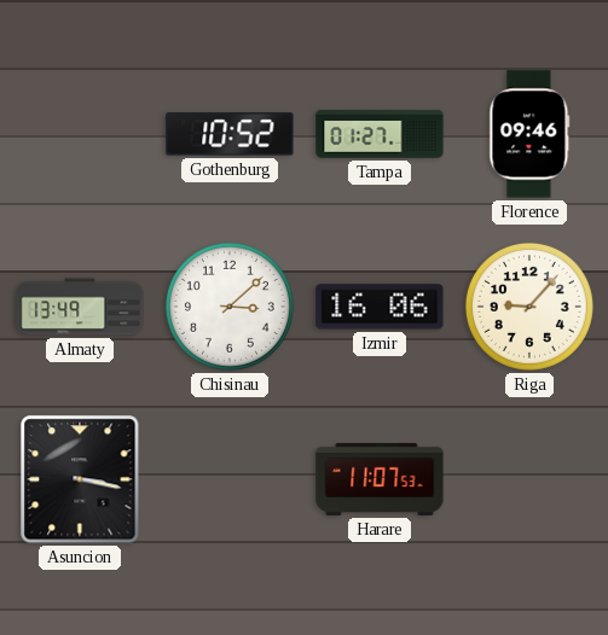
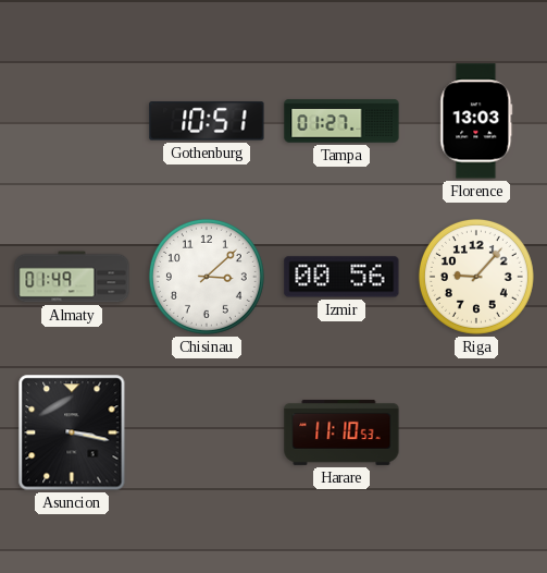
Gothenburg: 10:52 -> 10:51 (207, 121)
Florence: 09:46 -> 13:03 (476, 121)
Almaty: 13:49 -> 01:49 (72, 277)
Izmir: 16:06 -> 00:56 (341, 277)
Harare: 11:07 -> 11:10 (341, 432)
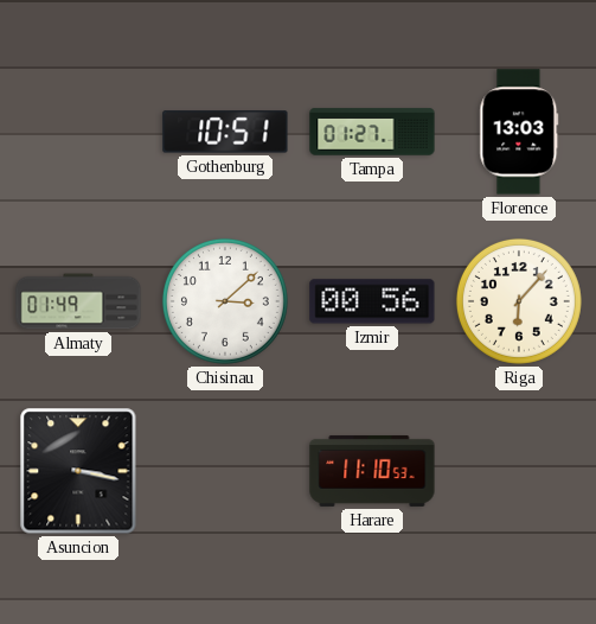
Riga: 9:07 -> 6:07 (519, 301)
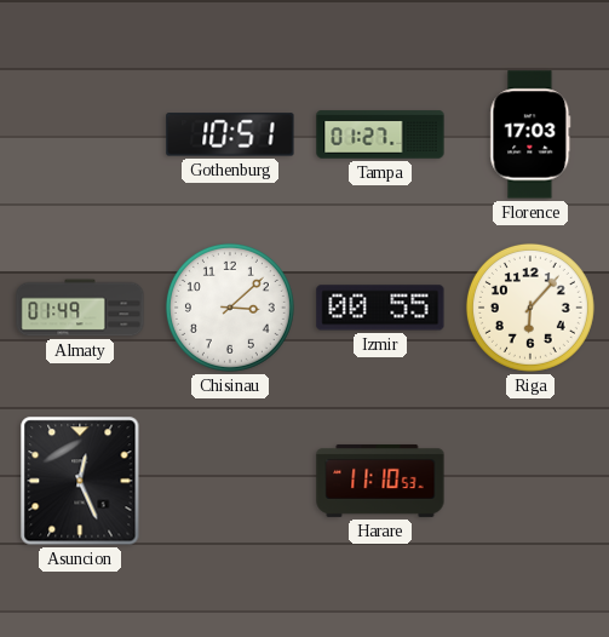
Florence: 13:03 -> 17:03 (530, 134)
Izmir: 00:56 -> 00:55 (380, 308)
Asuncion: 3:17 -> 12:26 (80, 481)
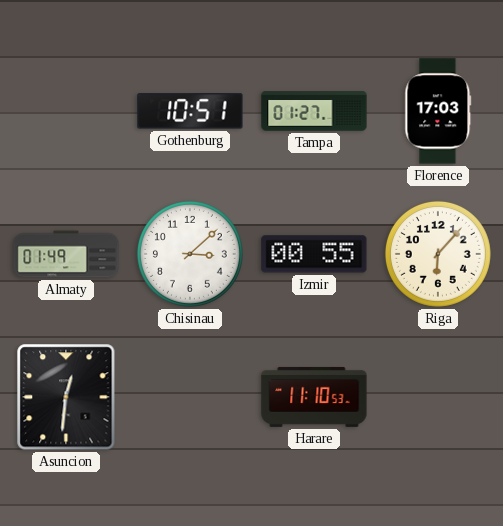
Asuncion: 12:26 -> 12:31 (66, 397)
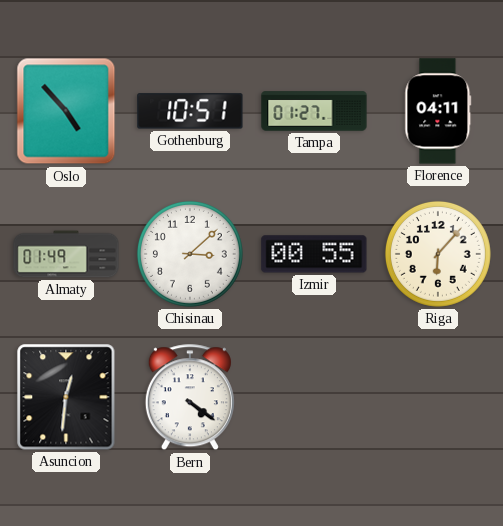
Oslo: none -> 4:53 (66, 111)
Florence: 17:03 -> 04:11 (438, 111)
Bern: none -> 4:21 (190, 398)
Harare: 11:10 -> none (314, 397)
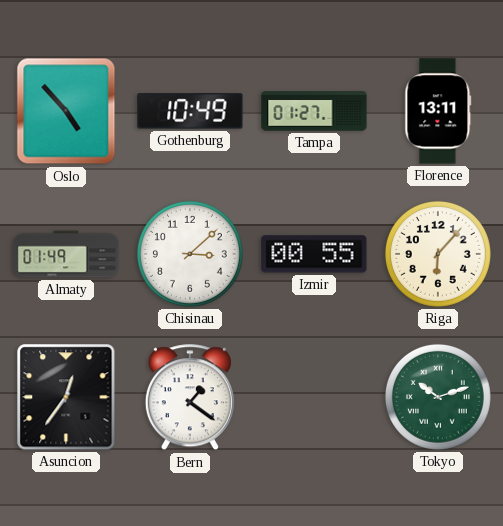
Gothenburg: 10:51 -> 10:49 (190, 111)
Florence: 04:11 -> 13:11 (438, 111)
Asuncion: 12:31 -> 12:36 (66, 397)
Bern: 4:21 -> 1:21 (190, 398)
Tokyo: none -> 10:12 (438, 397)
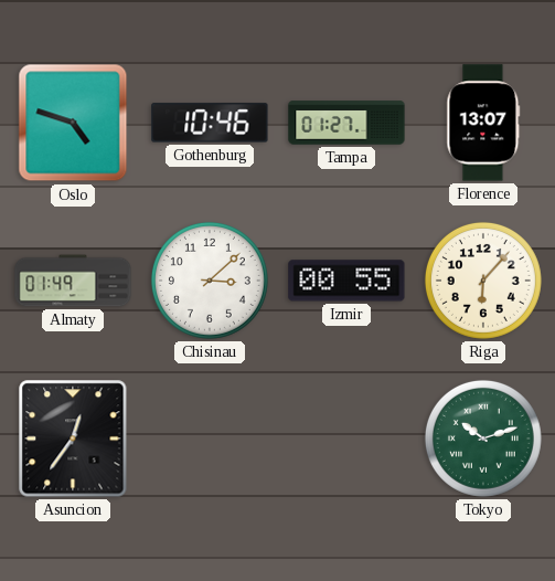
Oslo: 4:53 -> 4:48 (73, 123)
Gothenburg: 10:49 -> 10:46 (210, 123)
Florence: 13:11 -> 13:07 (483, 123)
Bern: 1:21 -> none (190, 398)
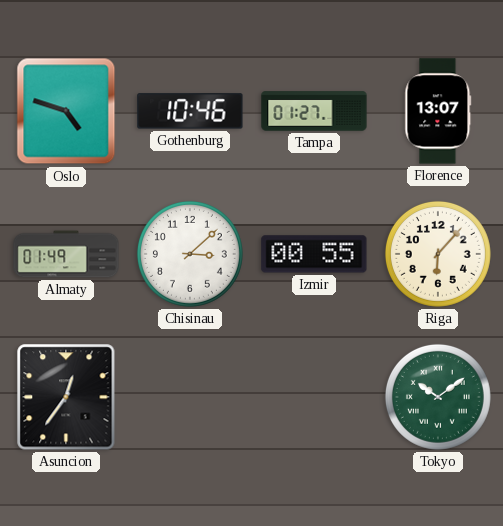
Tokyo: 10:12 -> 10:09 (438, 397)
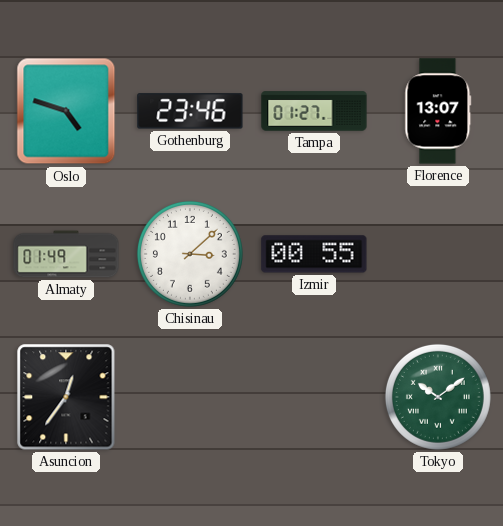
Gothenburg: 10:46 -> 23:46 (190, 111)
Riga: 6:07 -> none (438, 254)
